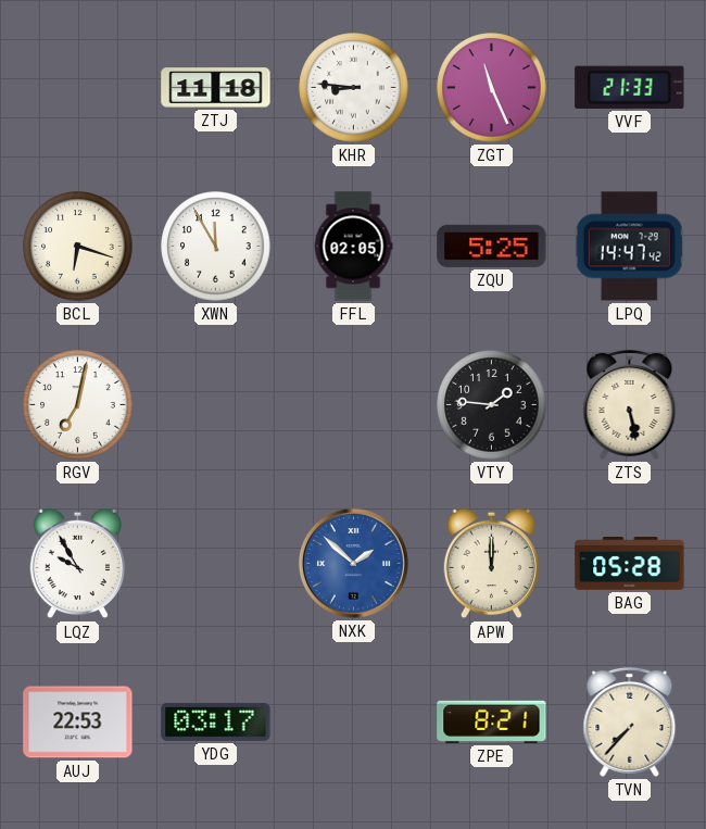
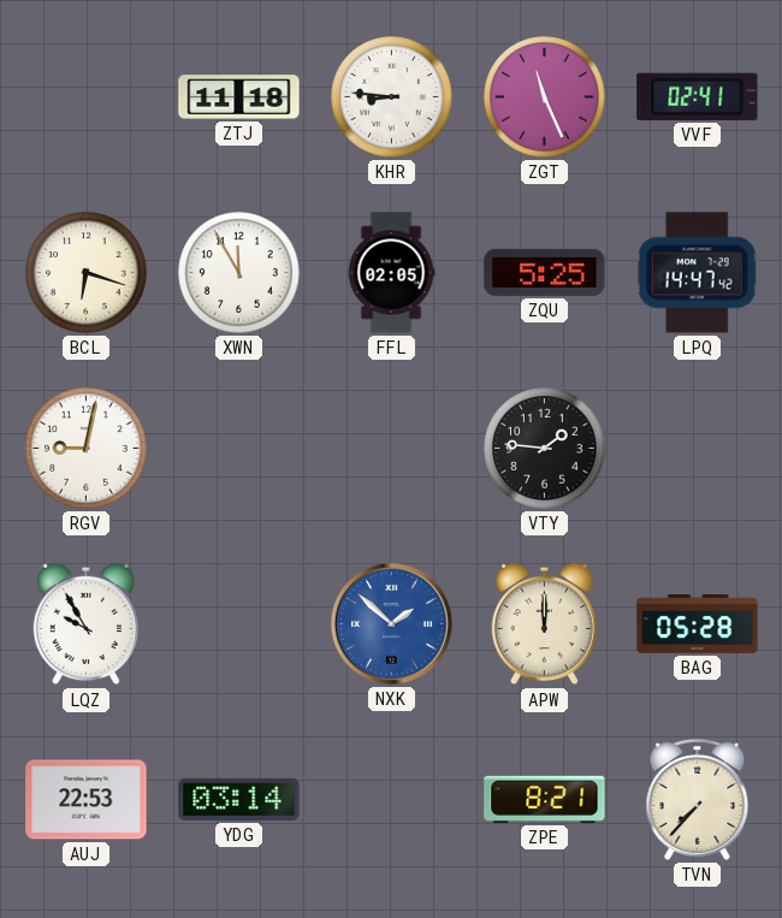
VVF: 21:33 -> 02:41 (698, 96)
RGV: 7:02 -> 9:02 (87, 449)
ZTS: 5:28 -> none (630, 404)
YDG: 03:17 -> 03:14 (239, 799)
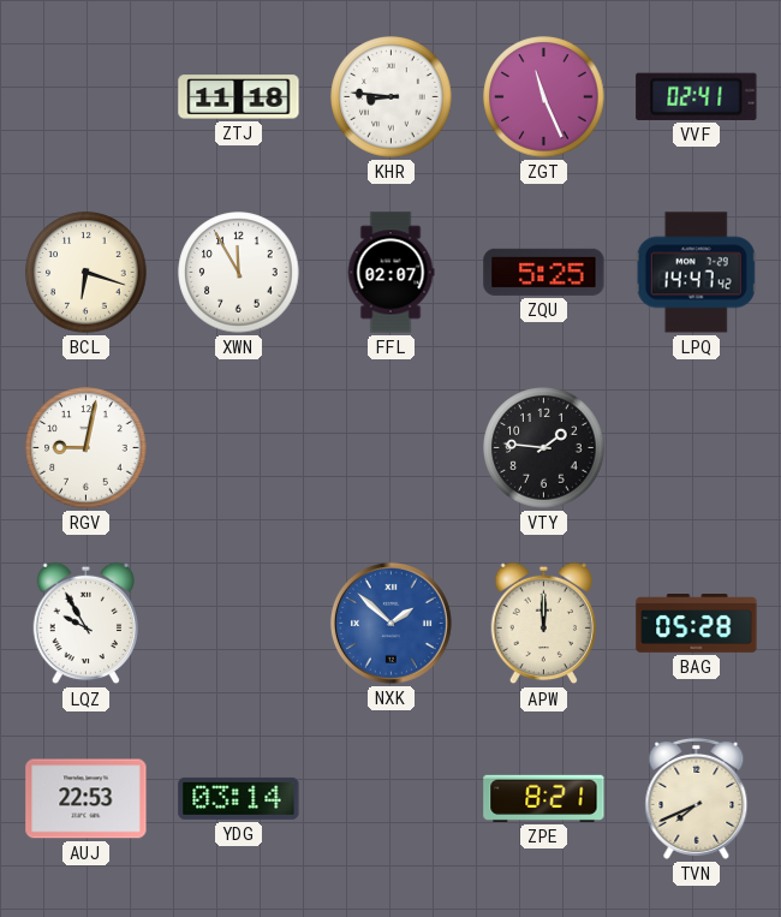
FFL: 02:05 -> 02:07 (390, 273)
TVN: 7:37 -> 7:41 (697, 798)
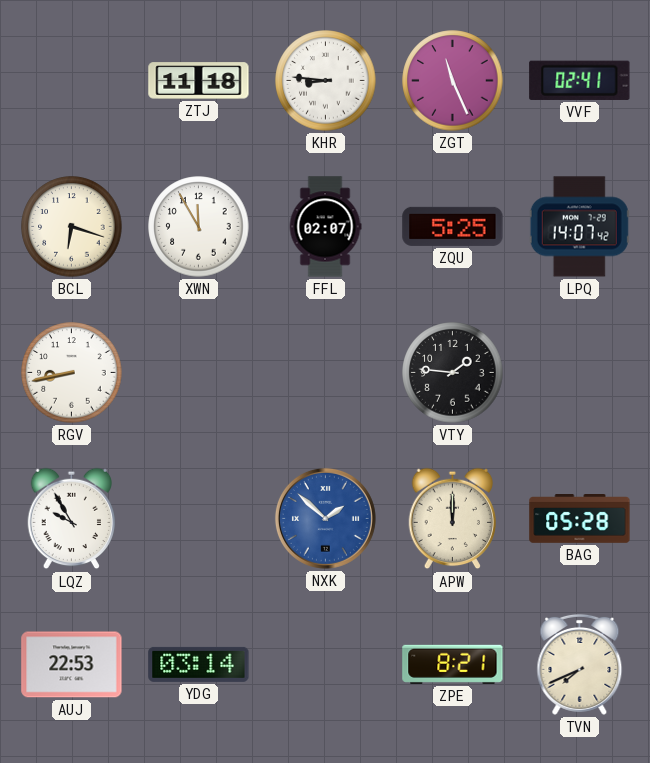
LPQ: 14:47 -> 14:07 (579, 227)
RGV: 9:02 -> 8:43 (72, 373)
